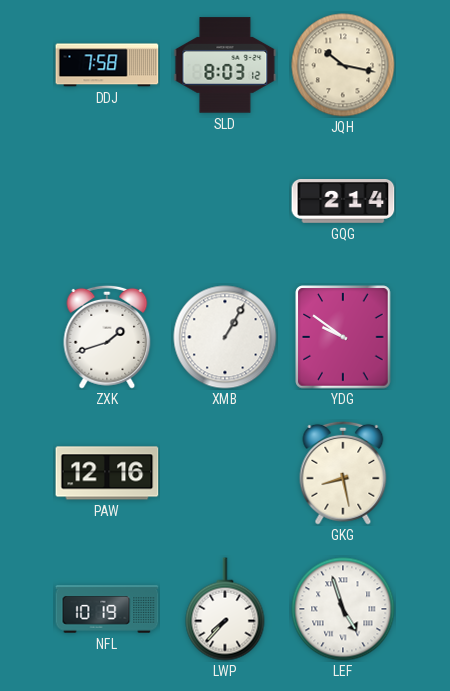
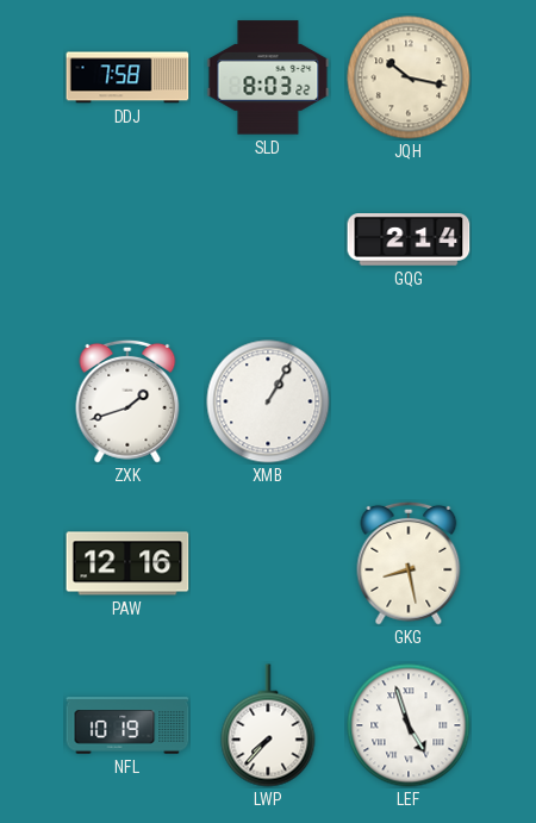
SLD: 8:03:12 -> 8:03:22 (268, 77)
YDG: 9:51 -> none (343, 337)
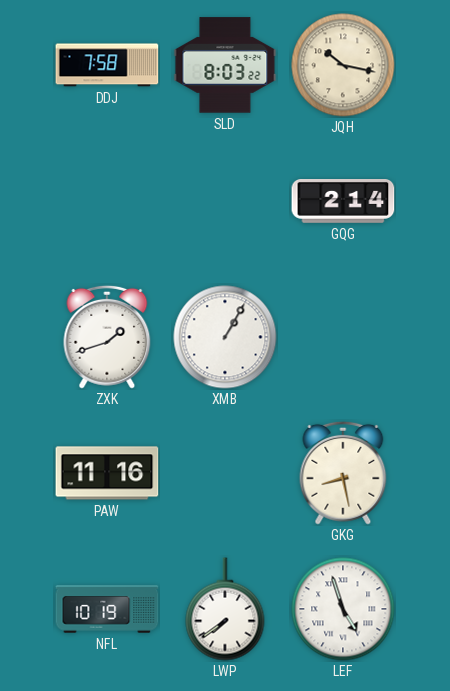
PAW: 12:16 -> 11:16 (107, 473)
LWP: 7:37 -> 7:39 (225, 609)
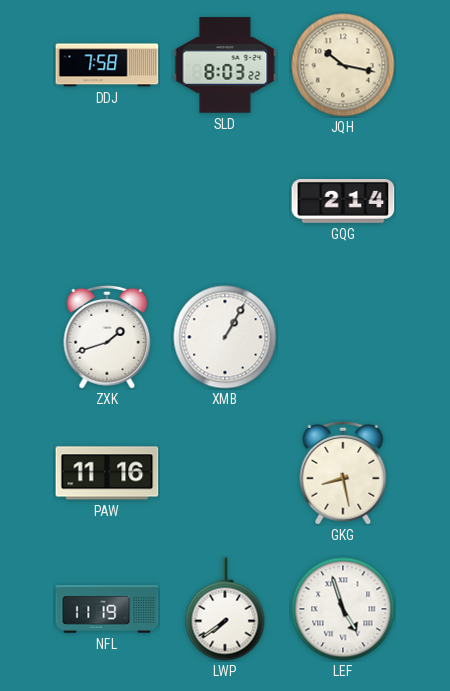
NFL: 10:19 -> 11:19 (107, 609)
